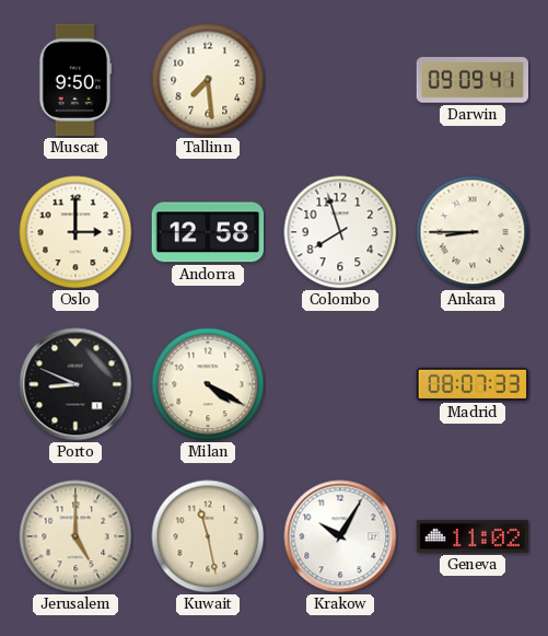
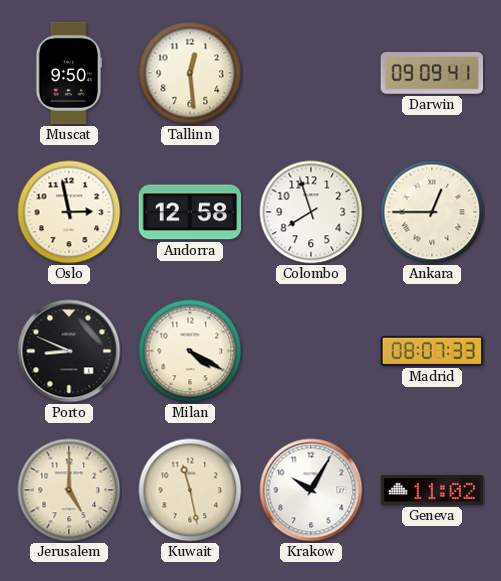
Tallinn: 7:29 -> 12:29 (190, 73)
Oslo: 3:00 -> 2:58 (69, 212)
Ankara: 8:45 -> 12:45 (432, 212)
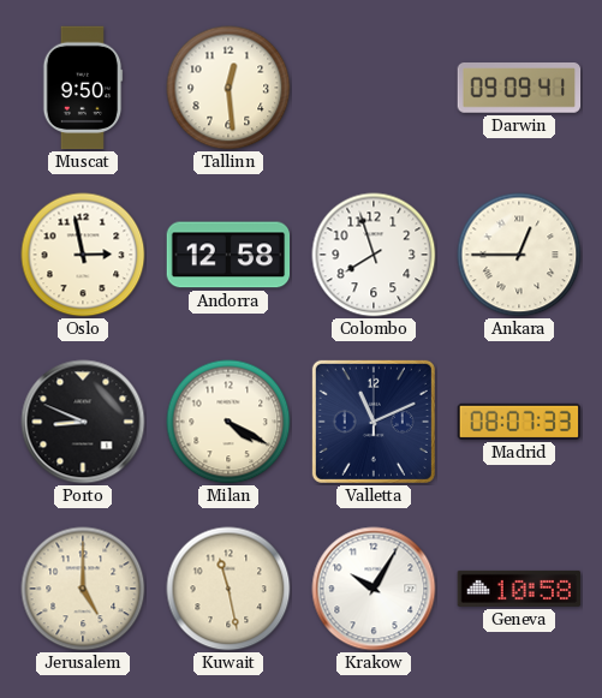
Valletta: none -> 11:11 (374, 422)
Geneva: 11:02 -> 10:58 (519, 589)
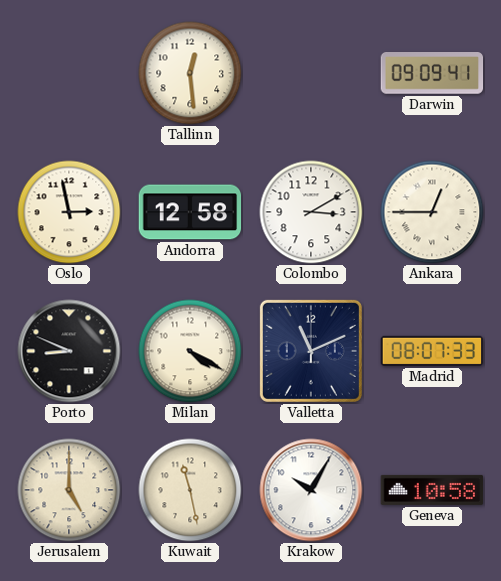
Muscat: 9:50 -> none (83, 88)
Colombo: 7:57 -> 3:10 (311, 212)
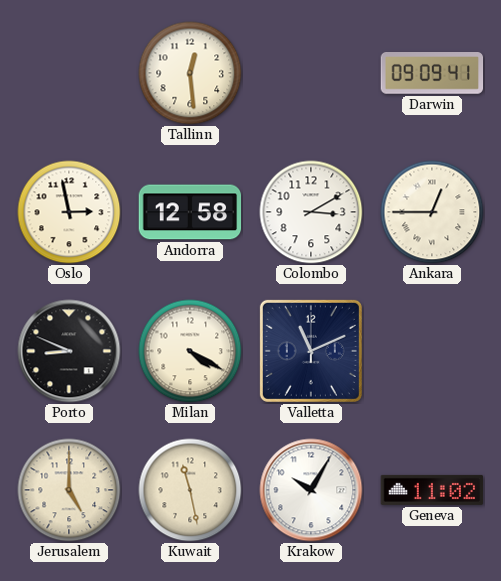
Madrid: 08:07 -> none (432, 351)
Geneva: 10:58 -> 11:02 (432, 490)
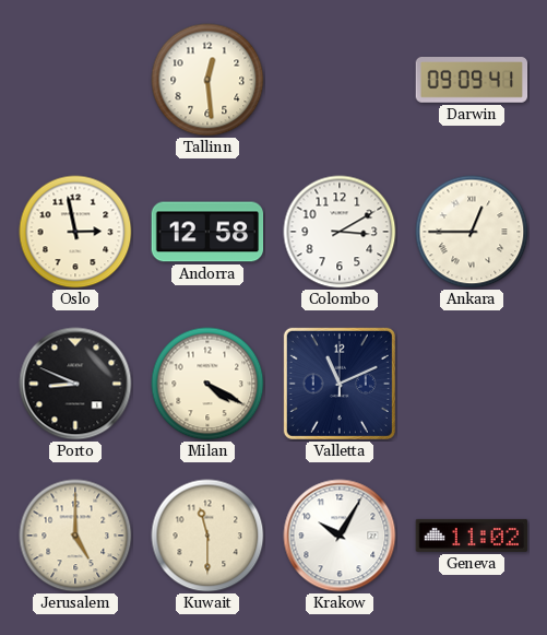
Kuwait: 11:28 -> 11:30 (207, 536)
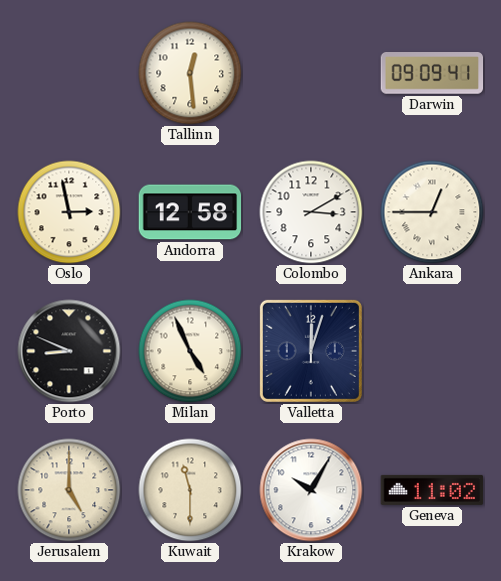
Milan: 4:20 -> 4:56 (190, 351)
Valletta: 11:11 -> 12:03 (311, 351)
